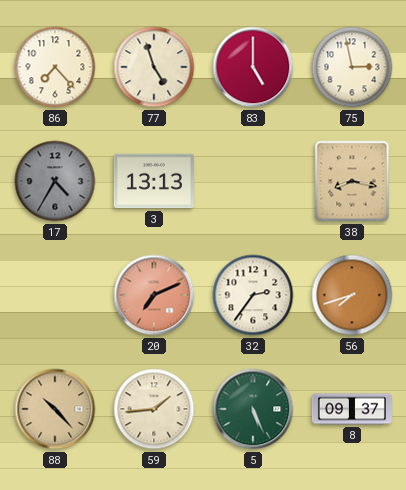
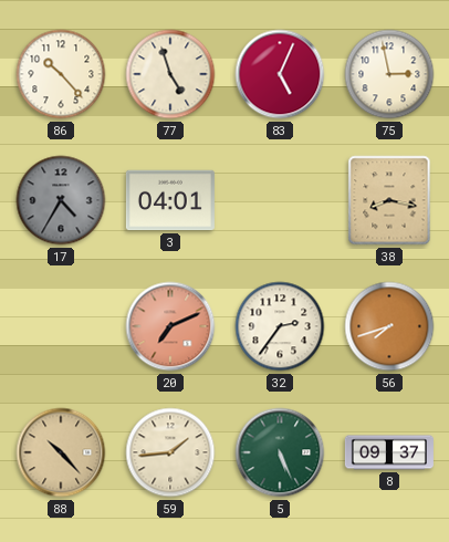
86: 7:23 -> 10:23 (61, 74)
83: 5:00 -> 5:04 (280, 74)
3: 13:13 -> 04:01 (170, 200)
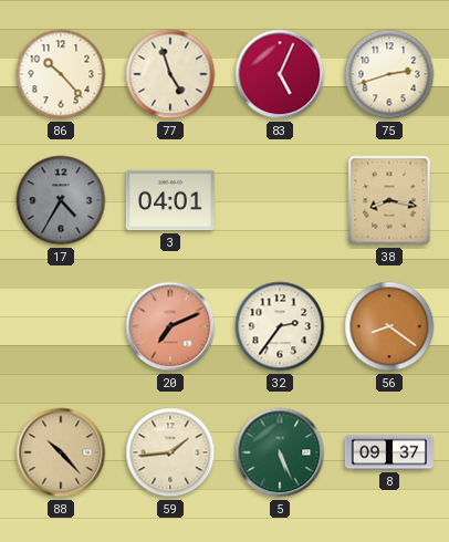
75: 2:58 -> 2:42 (389, 74)
56: 7:42 -> 8:21 (389, 326)
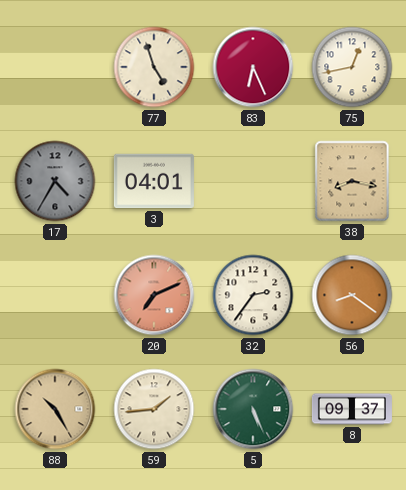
86: 10:23 -> none (61, 74)
83: 5:04 -> 6:26 (253, 67)
75: 2:42 -> 12:43 (352, 67)
88: 10:23 -> 10:25 (55, 409)
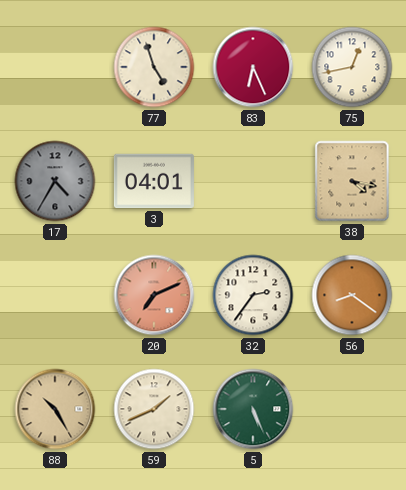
38: 8:17 -> 4:17 (352, 181)
59: 1:44 -> 1:41 (154, 409)
8: 09:37 -> none (352, 409)
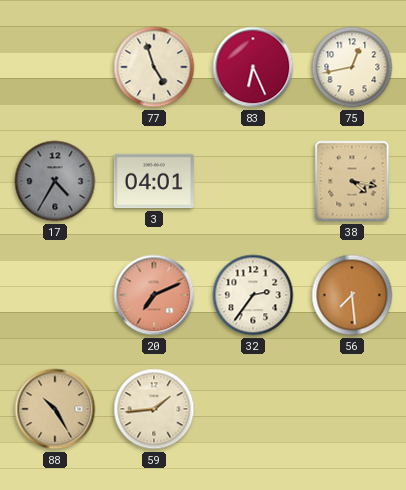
56: 8:21 -> 7:29 (352, 295)
59: 1:41 -> 1:44 (154, 409)
5: 5:26 -> none (253, 409)
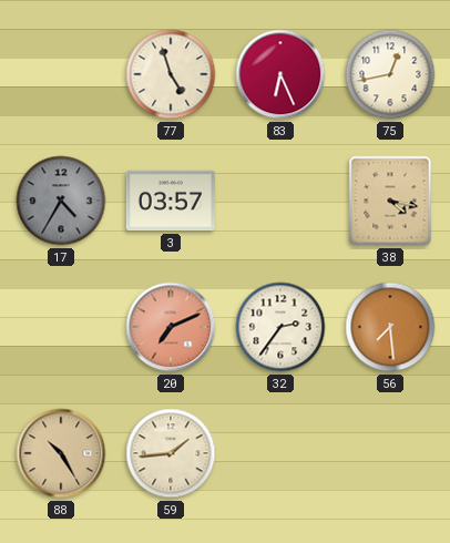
3: 04:01 -> 03:57 (171, 201)
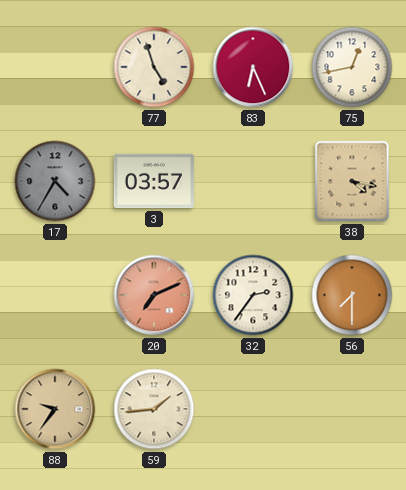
56: 7:29 -> 7:30 (352, 295)
88: 10:25 -> 9:36 (55, 409)
